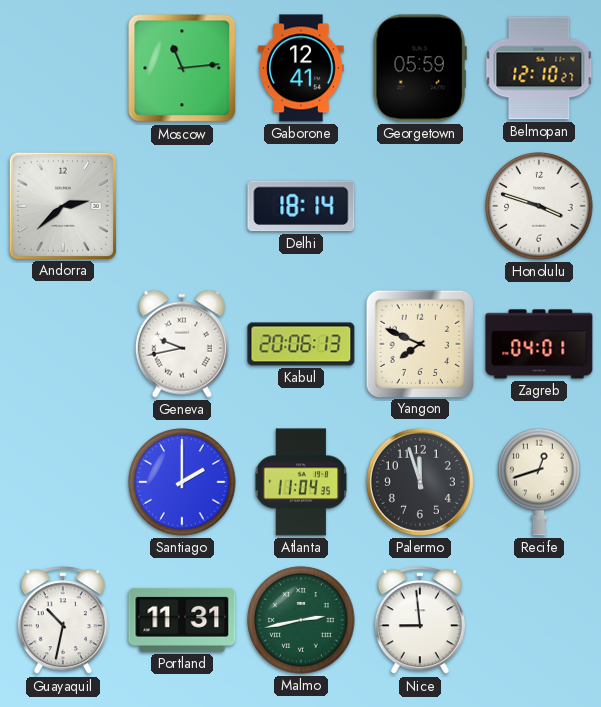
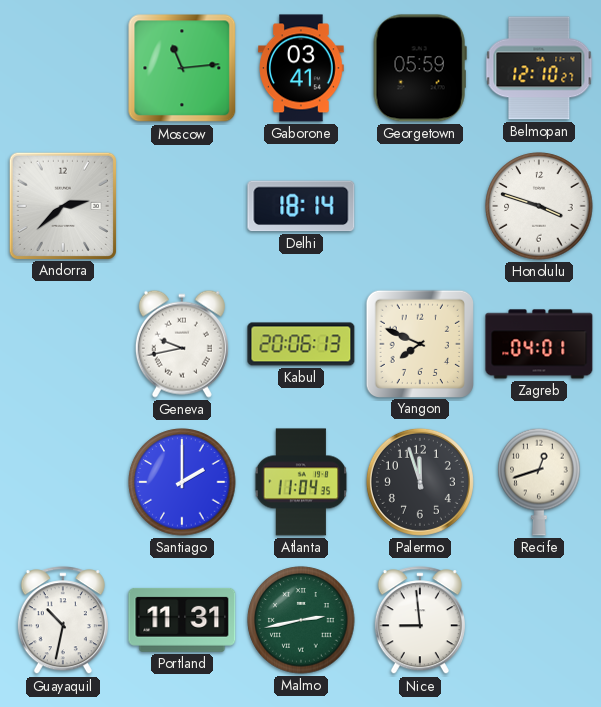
Gaborone: 12:41 -> 03:41 (301, 68)
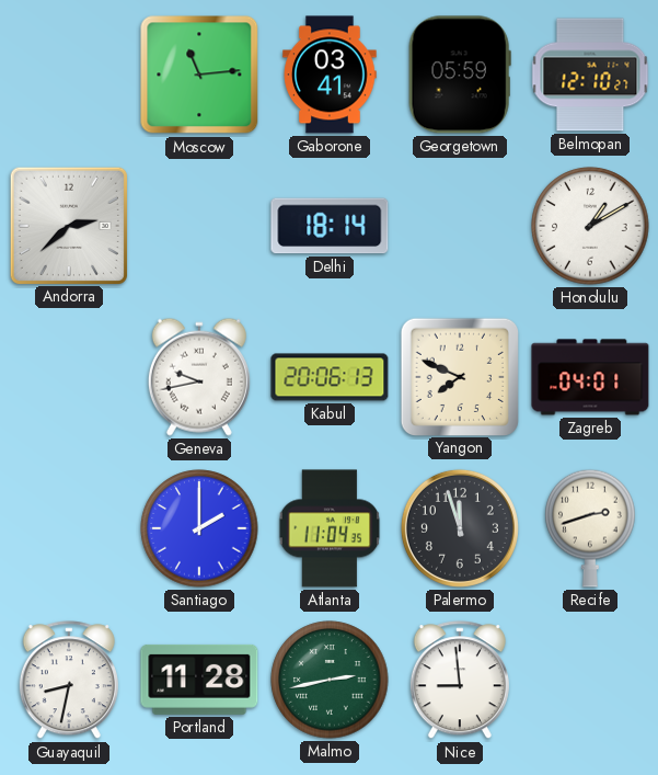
Honolulu: 3:48 -> 1:10 (590, 226)
Recife: 12:42 -> 2:42 (590, 528)
Guayaquil: 10:32 -> 8:32 (69, 681)
Portland: 11:31 -> 11:28 (199, 680)
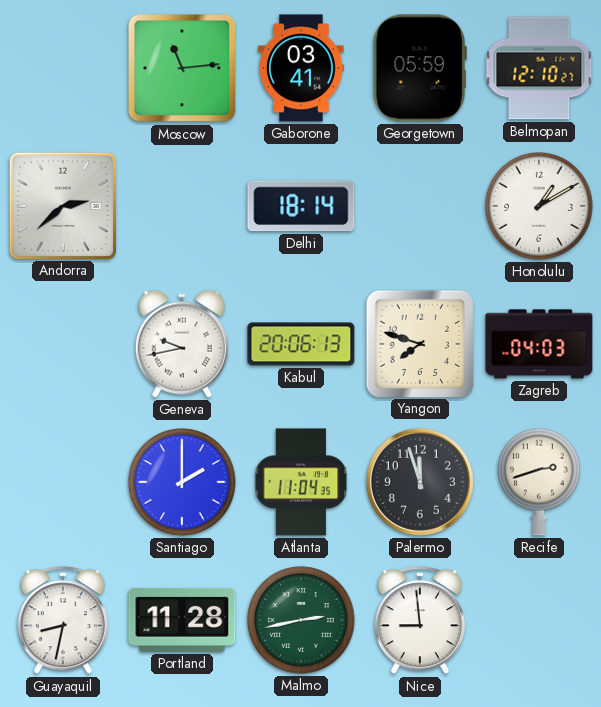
Yangon: 7:49 -> 7:48 (419, 343)
Zagreb: 04:01 -> 04:03 (539, 344)
